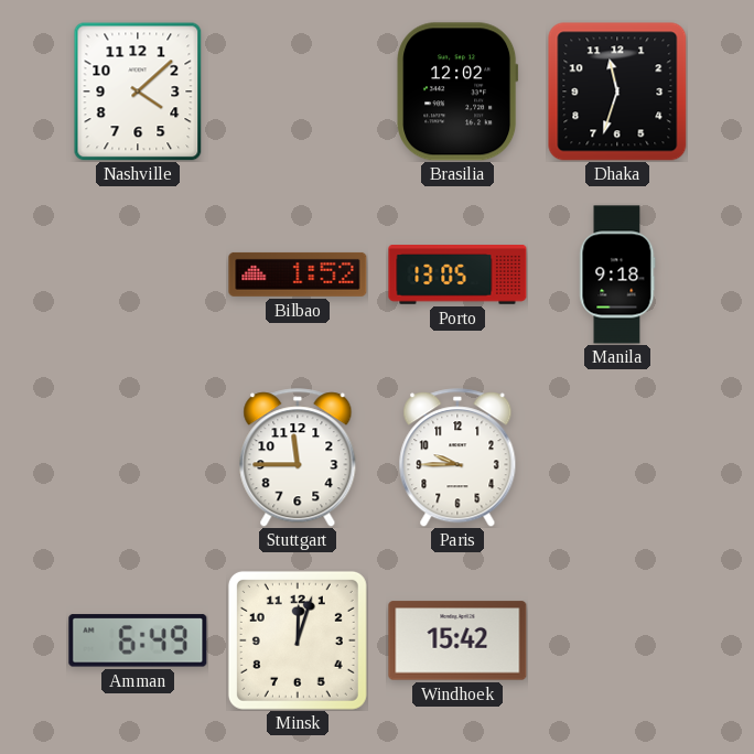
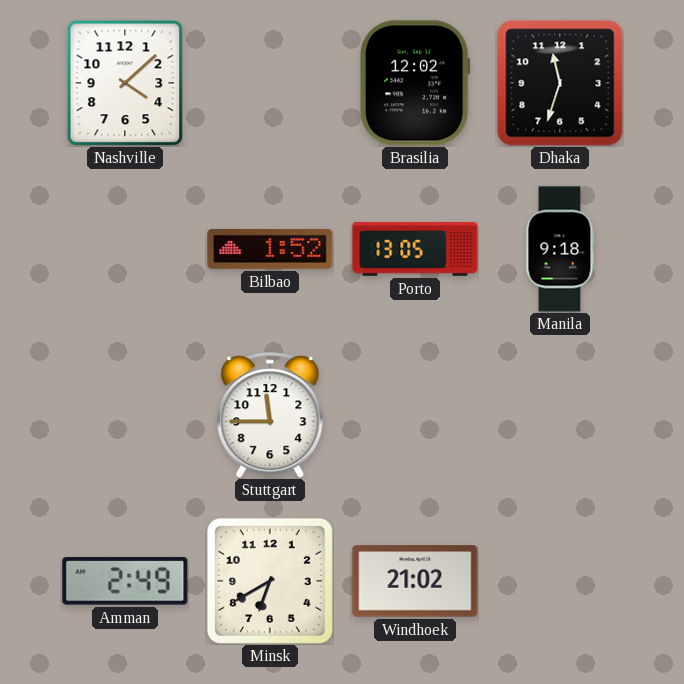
Paris: 9:45 -> none (457, 457)
Amman: 6:49 -> 2:49 (125, 581)
Minsk: 12:03 -> 6:40 (270, 581)
Windhoek: 15:42 -> 21:02 (415, 581)
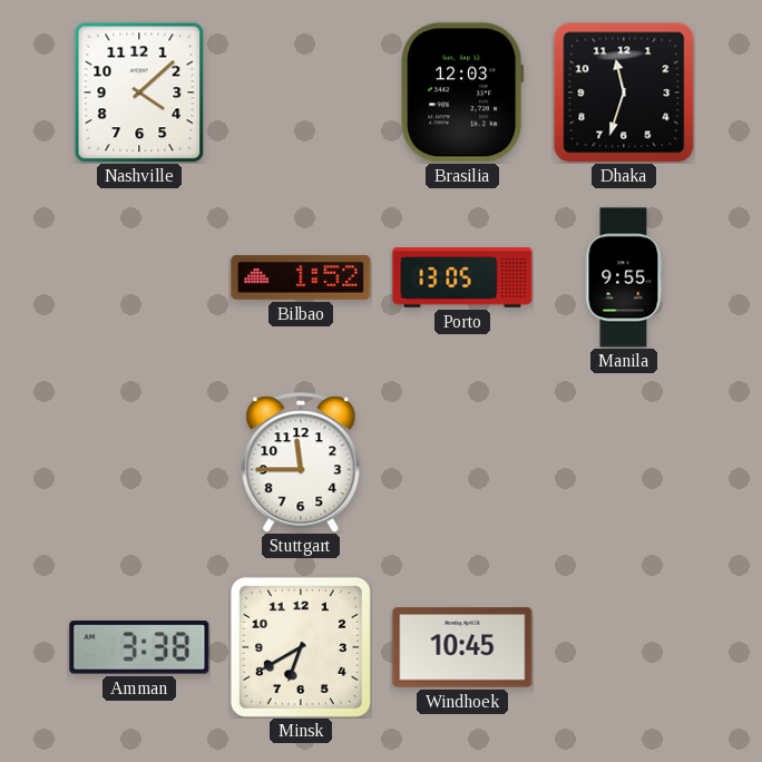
Brasilia: 12:02 -> 12:03 (462, 92)
Manila: 9:18 -> 9:55 (624, 277)
Amman: 2:49 -> 3:38 (139, 647)
Windhoek: 21:02 -> 10:45 (462, 647)
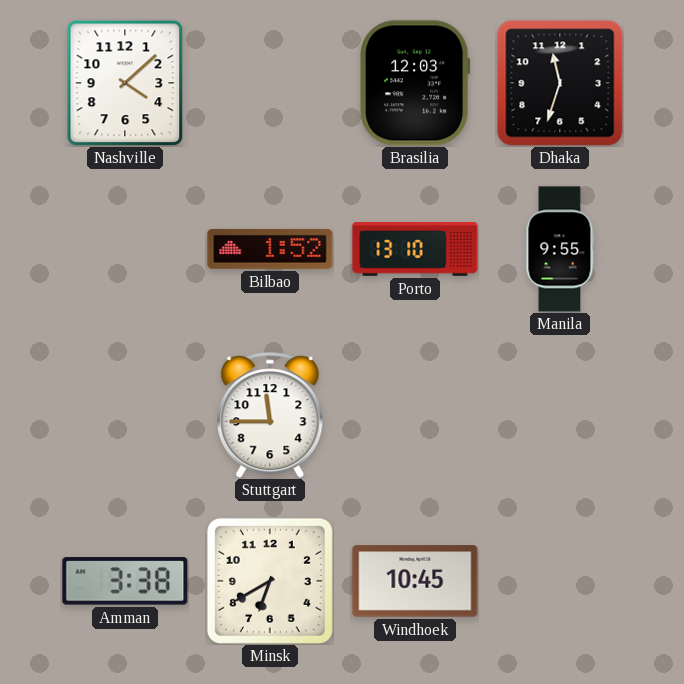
Porto: 13:05 -> 13:10 (415, 250)
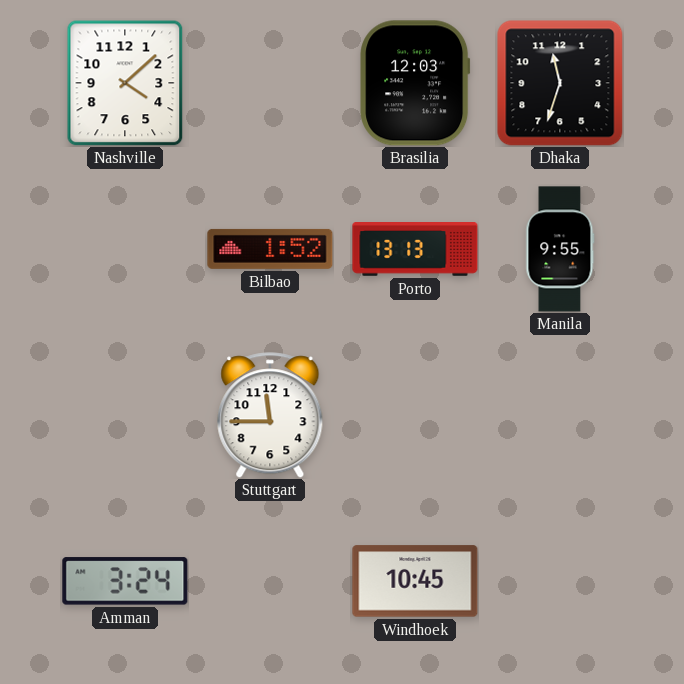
Porto: 13:10 -> 13:13 (415, 250)
Amman: 3:38 -> 3:24 (125, 581)
Minsk: 6:40 -> none (270, 581)
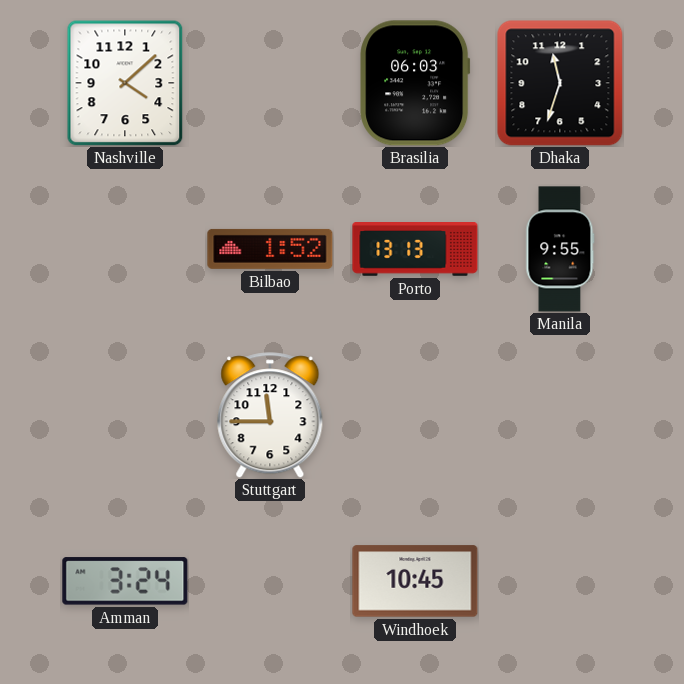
Brasilia: 12:03 -> 06:03 (415, 83)
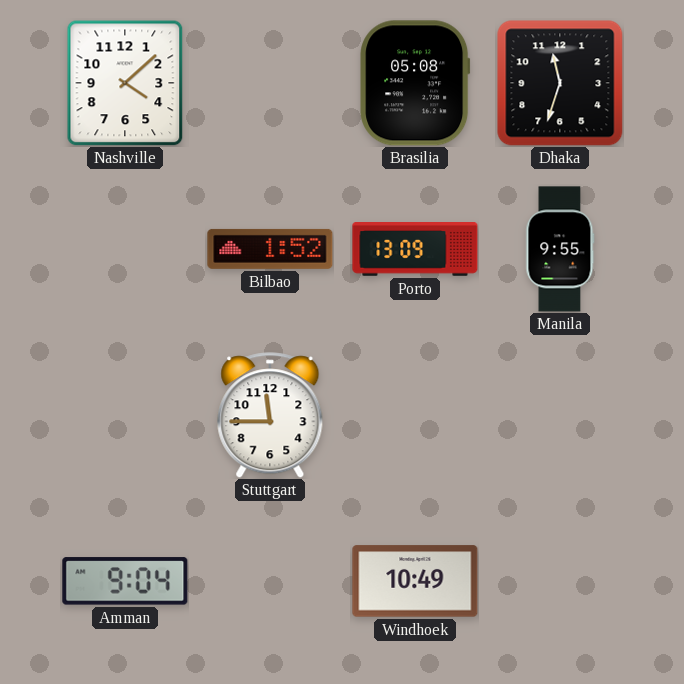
Brasilia: 06:03 -> 05:08 (415, 83)
Porto: 13:13 -> 13:09 (415, 250)
Amman: 3:24 -> 9:04 (125, 581)
Windhoek: 10:45 -> 10:49 (415, 581)
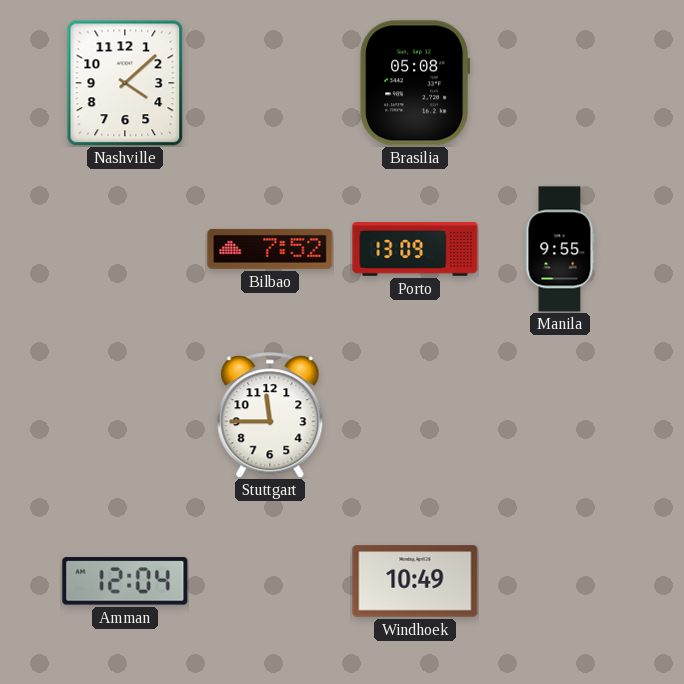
Dhaka: 11:33 -> none (560, 83)
Bilbao: 1:52 -> 7:52 (270, 249)
Amman: 9:04 -> 12:04 (125, 581)
